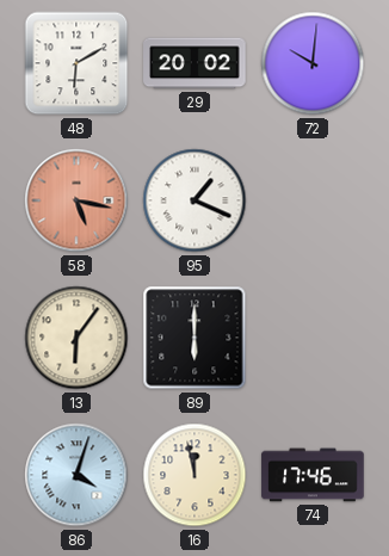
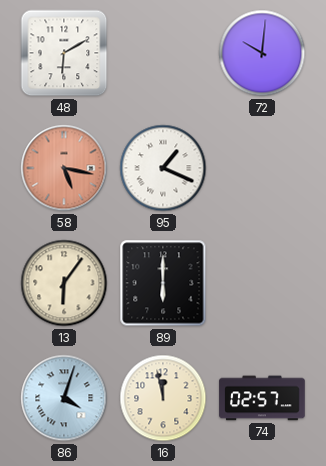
29: 20:02 -> none (194, 63)
74: 17:46 -> 02:57 (262, 398)
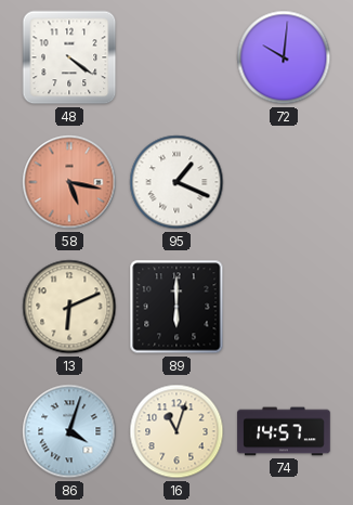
48: 6:10 -> 4:21 (69, 57)
13: 6:06 -> 6:11 (69, 307)
16: 11:58 -> 11:03 (176, 431)
74: 02:57 -> 14:57 (284, 431)
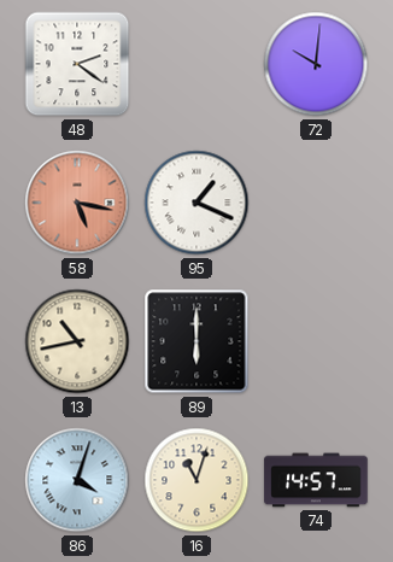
48: 4:21 -> 2:21 (77, 64)
13: 6:11 -> 10:43 (77, 341)
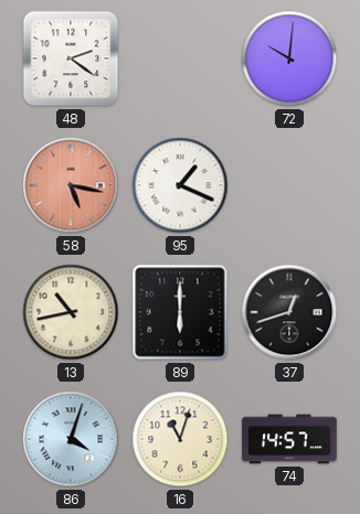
37: none -> 12:42 (289, 312)
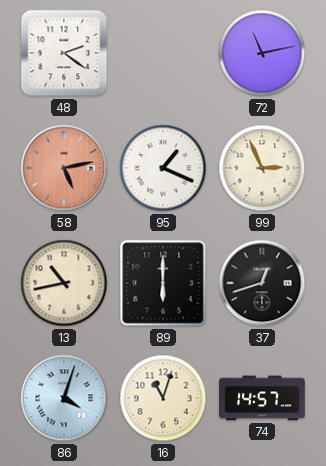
72: 10:01 -> 11:13 (262, 53)
58: 5:17 -> 5:13 (64, 168)
99: none -> 2:56 (262, 168)
